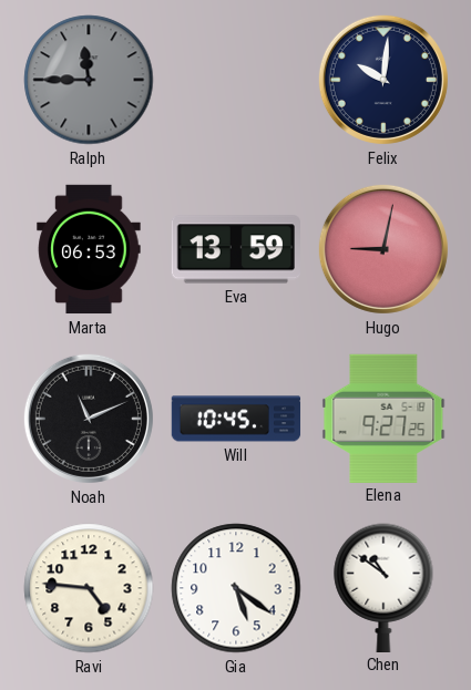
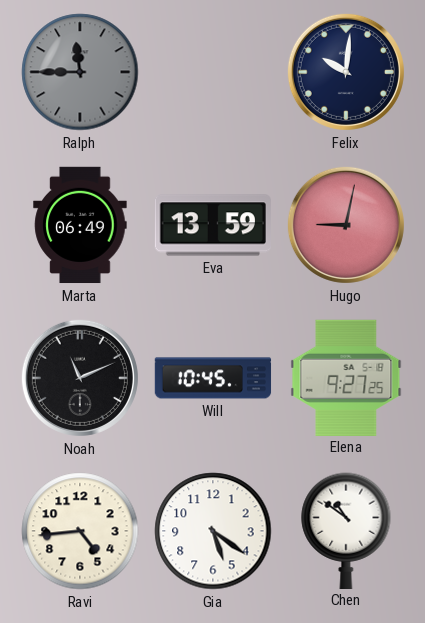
Marta: 06:53 -> 06:49 (80, 225)
Ravi: 4:46 -> 4:44 (80, 531)
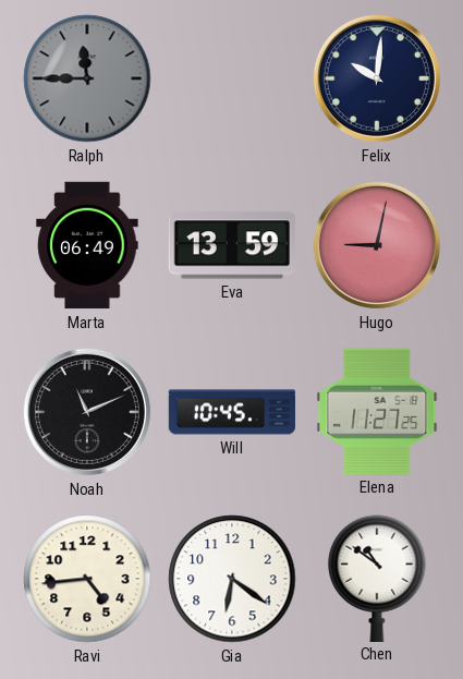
Elena: 9:27 -> 11:27 (377, 411)
Gia: 5:21 -> 6:21 (232, 579)
